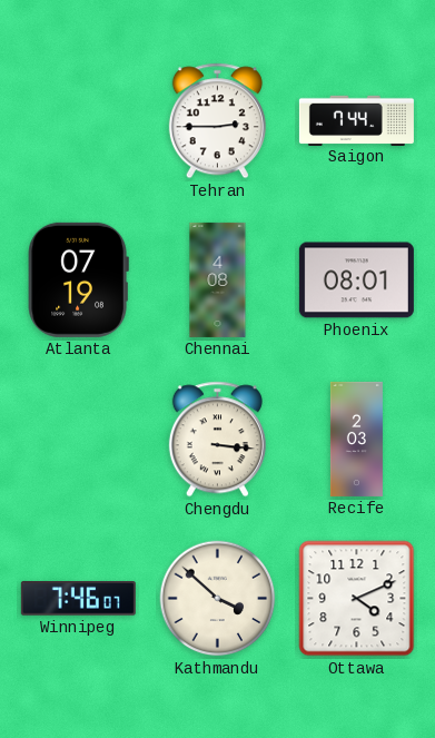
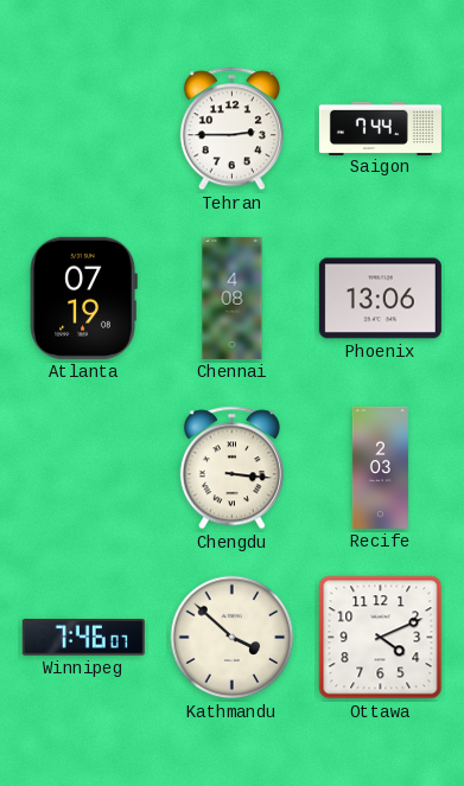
Phoenix: 08:01 -> 13:06 (380, 299)
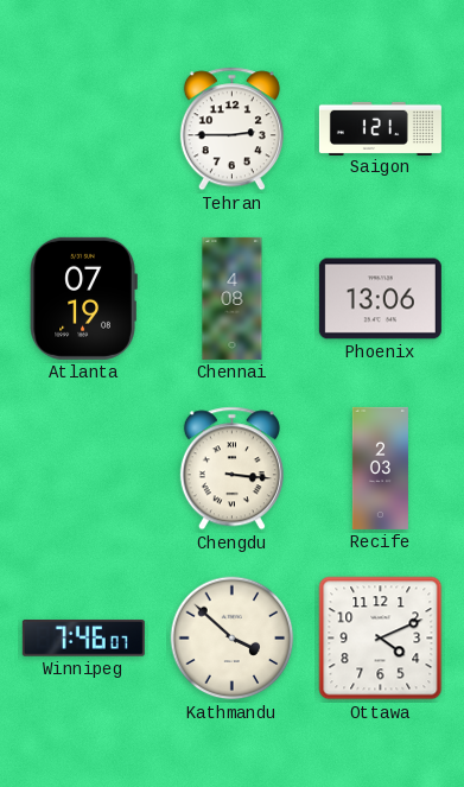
Saigon: 7:44 -> 1:21 (380, 128)
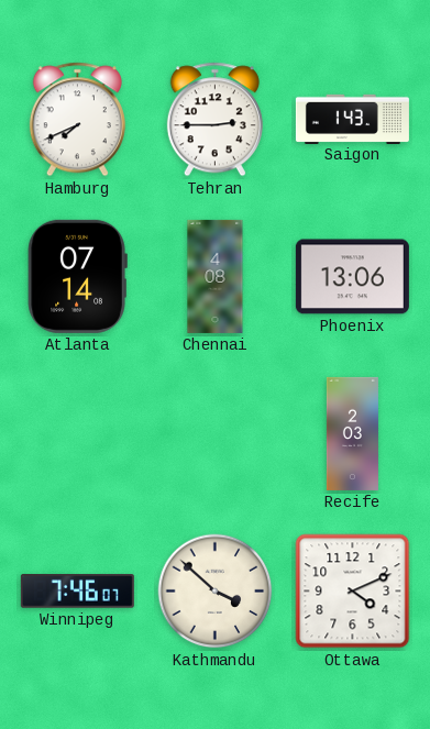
Hamburg: none -> 7:41 (77, 120)
Saigon: 1:21 -> 1:43 (352, 119)
Atlanta: 07:19 -> 07:14 (77, 276)
Chengdu: 3:16 -> none (231, 469)
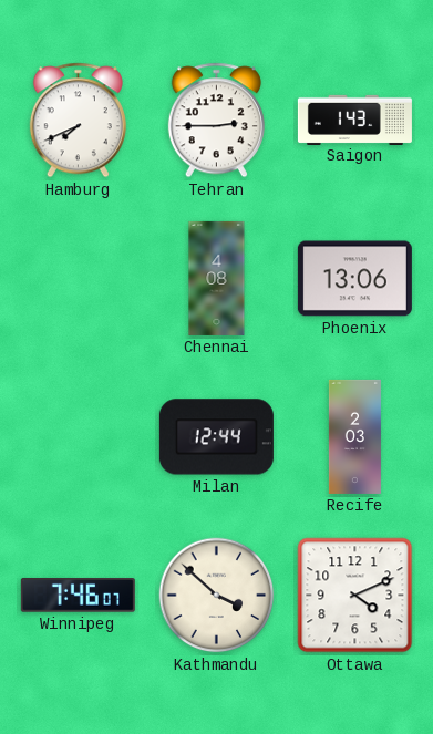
Atlanta: 07:14 -> none (77, 276)
Milan: none -> 12:44 (216, 437)
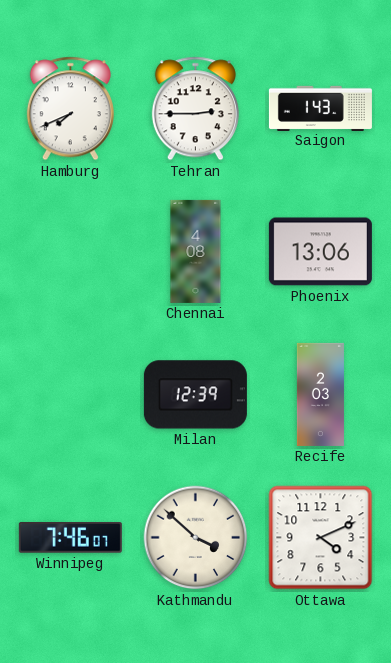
Milan: 12:44 -> 12:39 (195, 395)
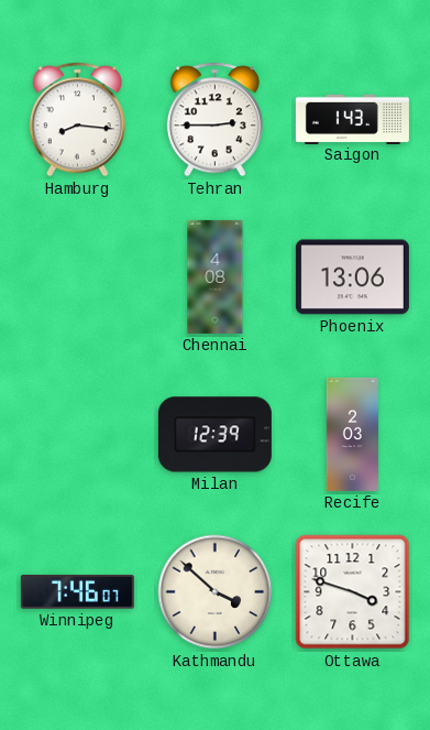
Hamburg: 7:41 -> 8:16 (77, 120)
Ottawa: 4:11 -> 3:48 (353, 592)
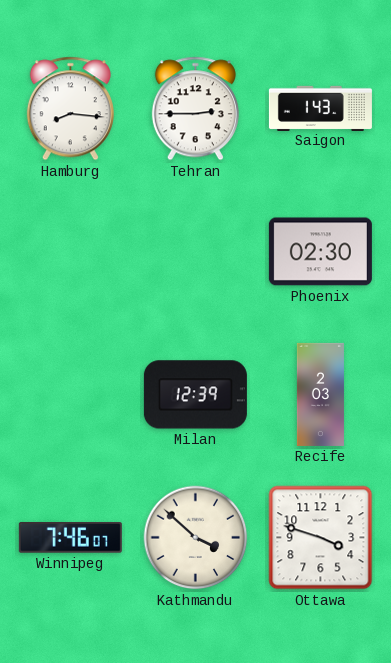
Chennai: 4:08 -> none (216, 276)
Phoenix: 13:06 -> 02:30 (320, 252)
